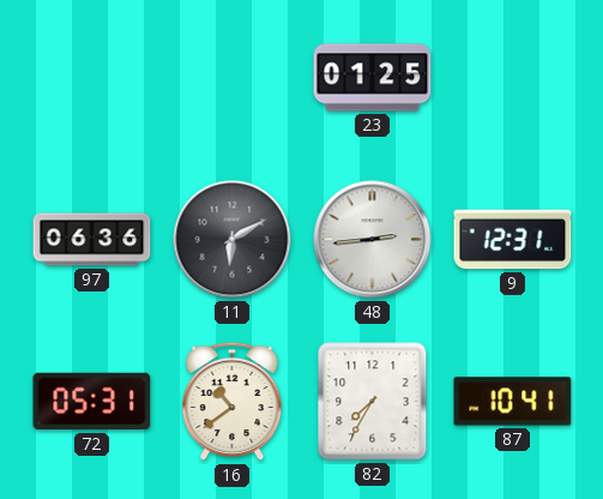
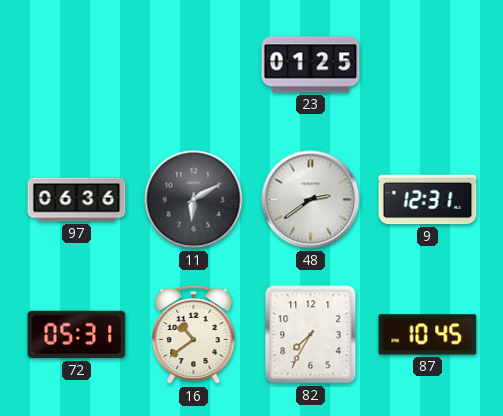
48: 2:44 -> 2:39 (311, 200)
87: 10:41 -> 10:45 (428, 335)
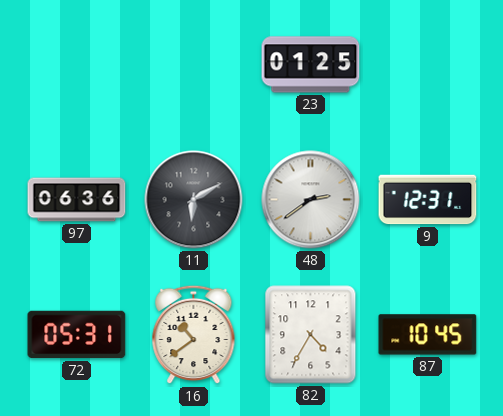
82: 7:35 -> 4:35 (311, 335)
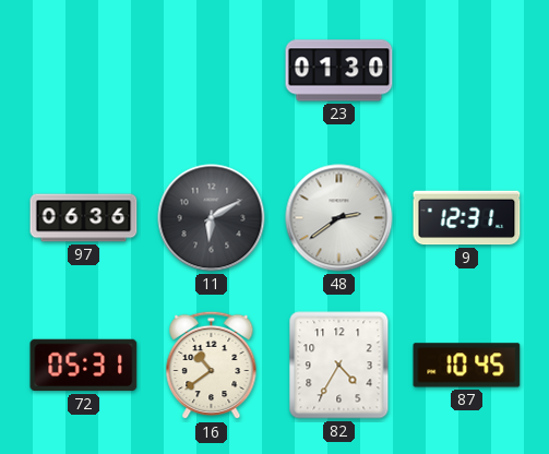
23: 01:25 -> 01:30 (339, 71)
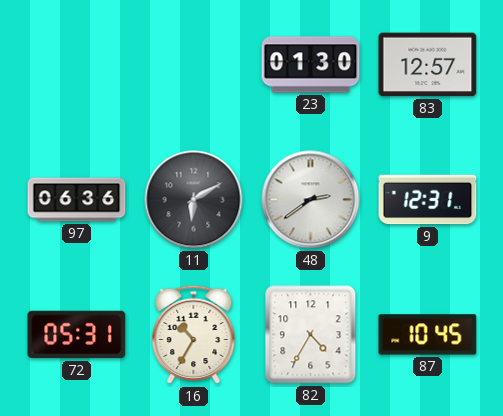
83: none -> 12:57 (428, 65)
16: 10:39 -> 10:35 (194, 335)
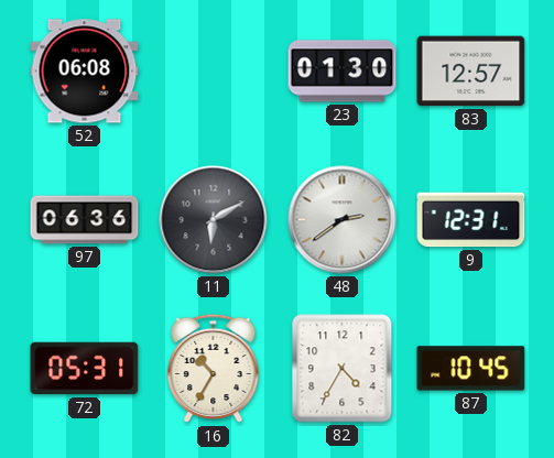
52: none -> 06:08 (85, 72)
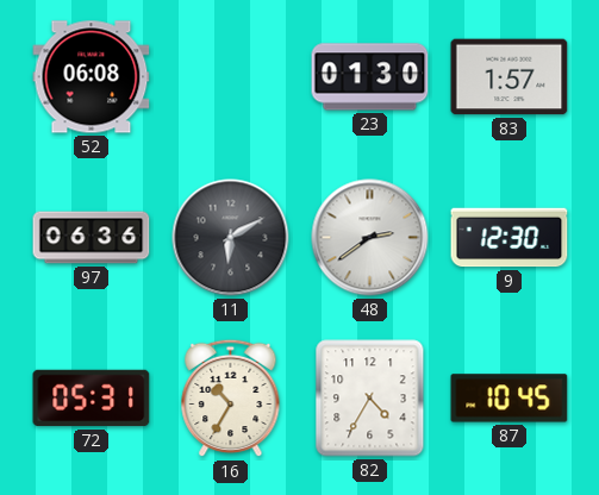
83: 12:57 -> 1:57 (510, 77)
9: 12:31 -> 12:30 (510, 238)
